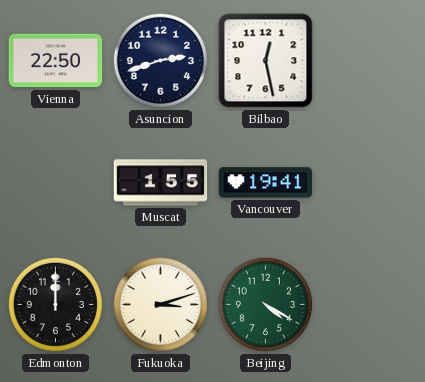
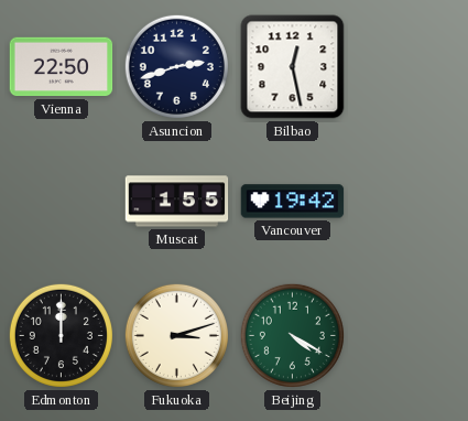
Vancouver: 19:41 -> 19:42 (293, 202)
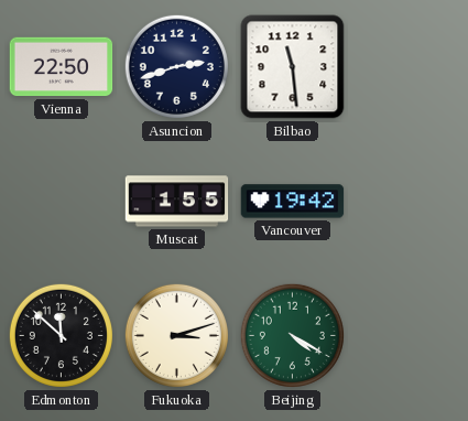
Bilbao: 12:28 -> 11:29 (293, 67)
Edmonton: 12:00 -> 11:52 (61, 335)
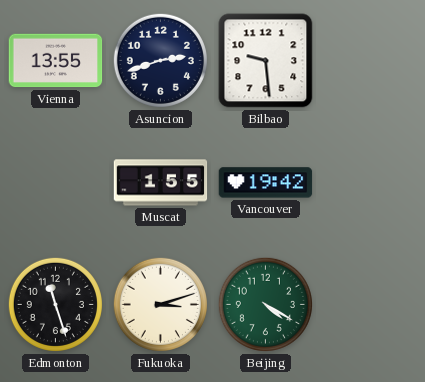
Vienna: 22:50 -> 13:55 (56, 61)
Bilbao: 11:29 -> 9:29 (266, 61)
Edmonton: 11:52 -> 11:27 (55, 304)
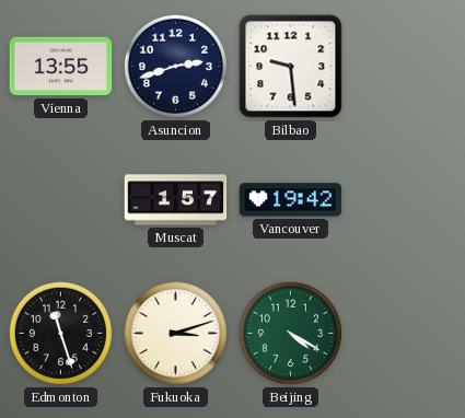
Muscat: 1:55 -> 1:57 (176, 200)
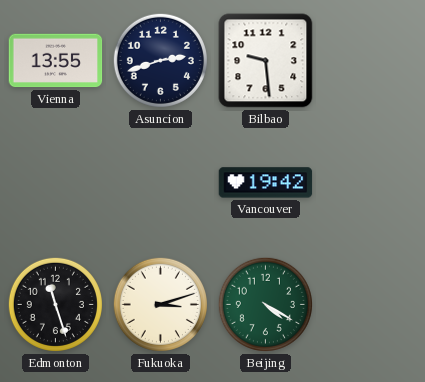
Muscat: 1:57 -> none (176, 200)
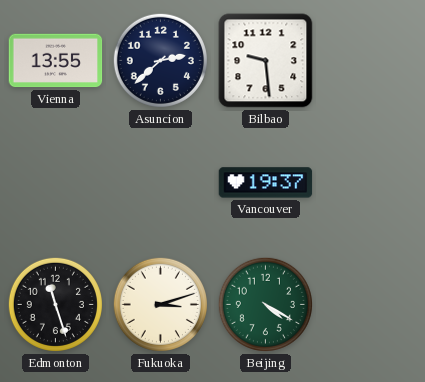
Asuncion: 2:42 -> 2:38 (160, 60)
Vancouver: 19:42 -> 19:37 (266, 183)
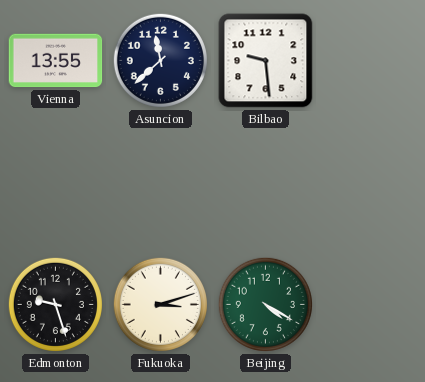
Asuncion: 2:38 -> 11:38 (160, 60)
Vancouver: 19:37 -> none (266, 183)
Edmonton: 11:27 -> 9:27 (55, 304)
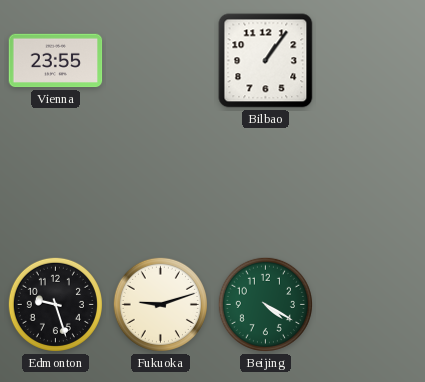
Vienna: 13:55 -> 23:55 (56, 61)
Asuncion: 11:38 -> none (160, 60)
Bilbao: 9:29 -> 1:06 (266, 61)
Fukuoka: 3:12 -> 9:12 (160, 304)
